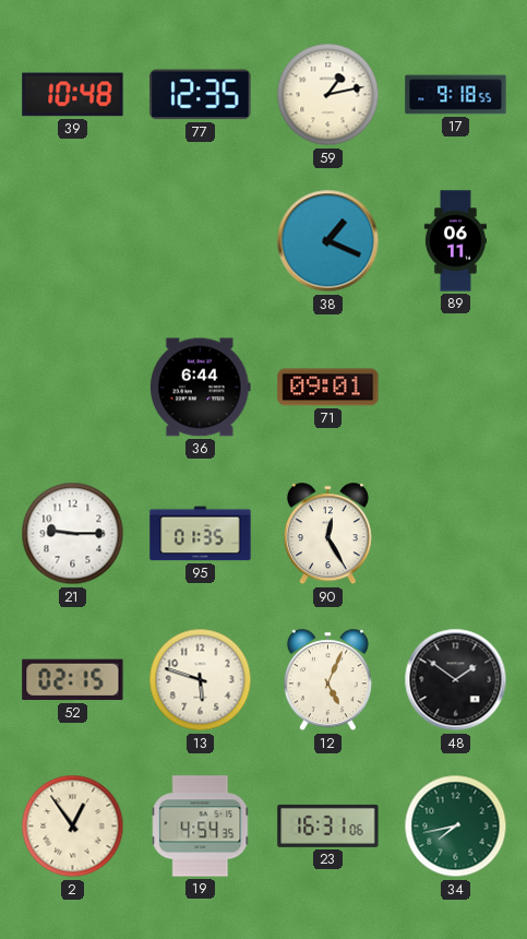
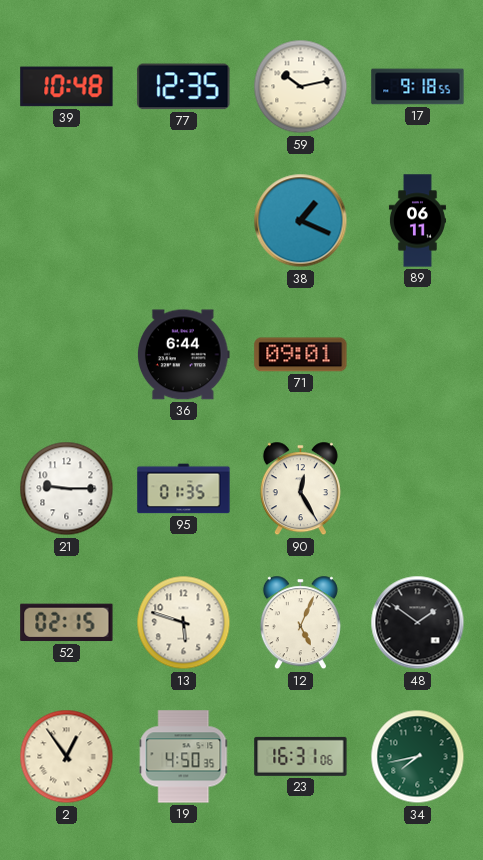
59: 1:13 -> 10:13 (301, 87)
19: 4:54 -> 4:50 (184, 757)
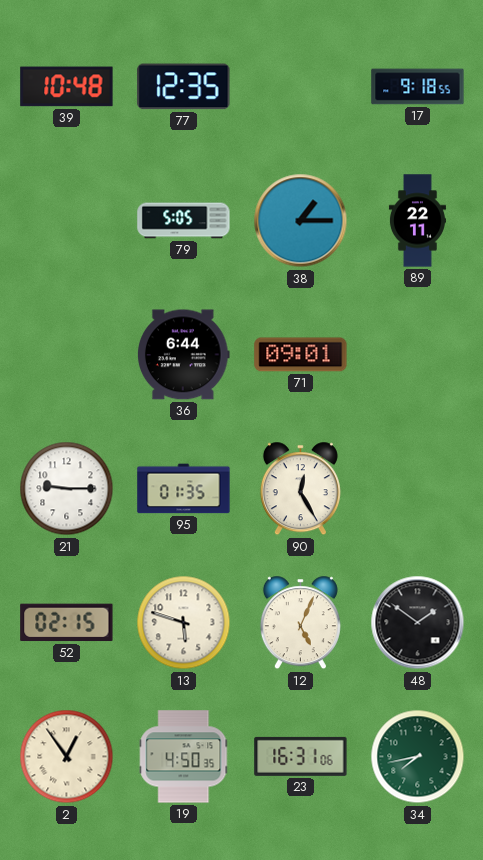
59: 10:13 -> none (301, 87)
79: none -> 5:05 (184, 221)
38: 1:19 -> 1:15 (301, 221)
89: 06:11 -> 22:11 (417, 221)
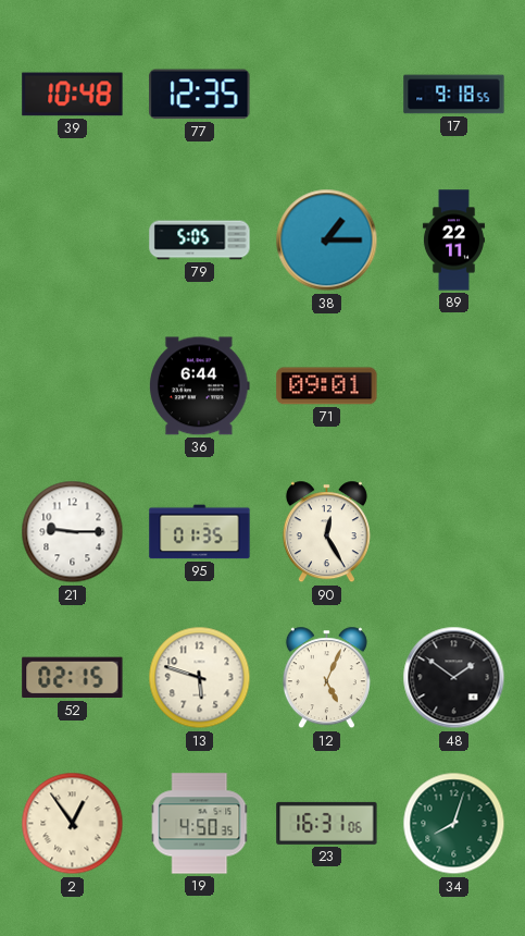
34: 7:43 -> 8:03 (454, 824)
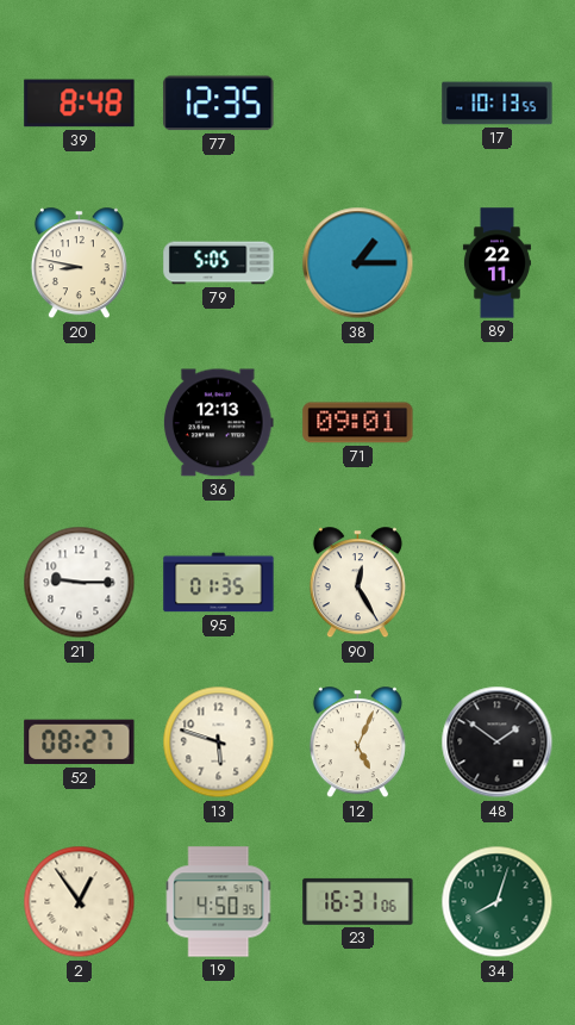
39: 10:48 -> 8:48 (80, 104)
17: 9:18 -> 10:13 (498, 104)
20: none -> 8:47 (79, 263)
36: 6:44 -> 12:13 (219, 423)
52: 02:15 -> 08:27 (80, 743)
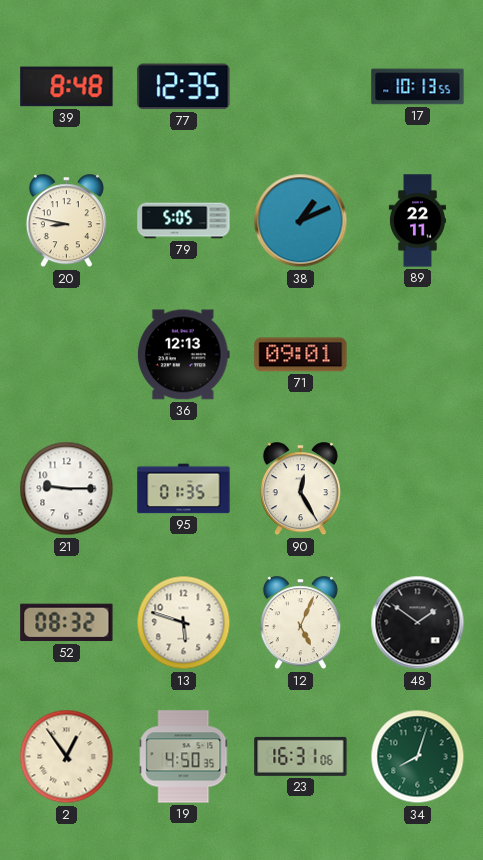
38: 1:15 -> 1:11 (301, 221)
52: 08:27 -> 08:32 (67, 623)
